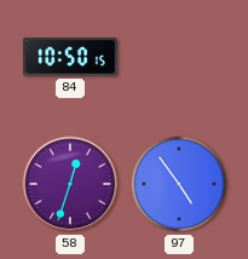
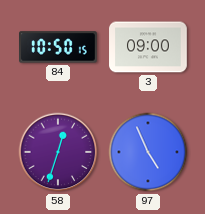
3: none -> 09:00 (148, 47)
97: 4:54 -> 4:56 (148, 152)
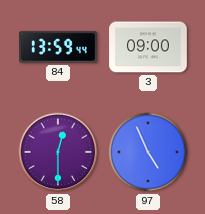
84: 10:50 -> 13:59 (59, 47)
58: 12:33 -> 12:30 (58, 152)
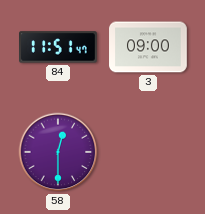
84: 13:59 -> 11:51 (59, 47)
97: 4:56 -> none (148, 152)
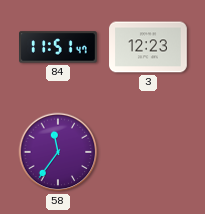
3: 09:00 -> 12:23 (148, 47)
58: 12:30 -> 11:36 (58, 152)
